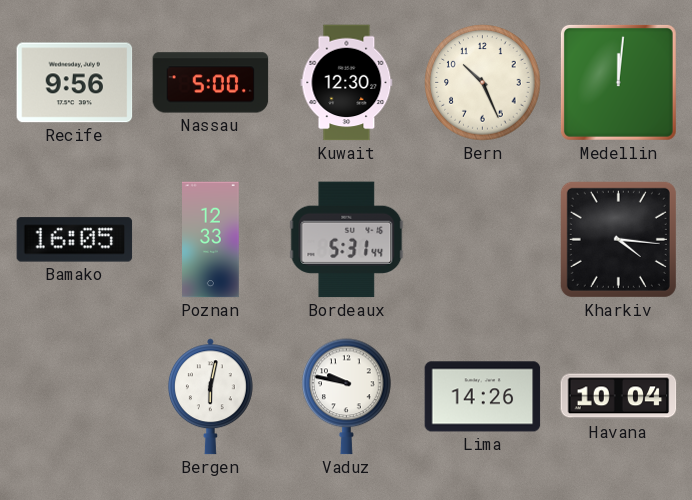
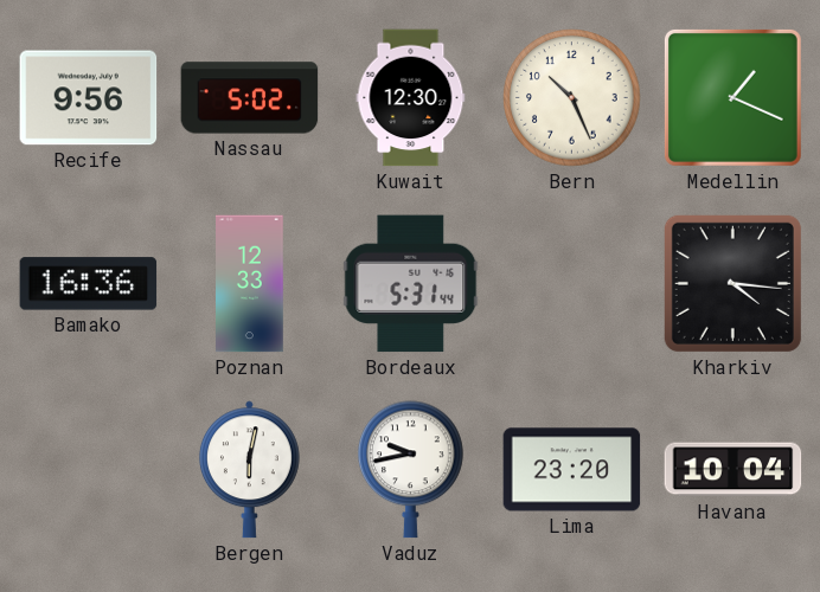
Nassau: 5:00 -> 5:02 (250, 98)
Medellin: 12:01 -> 1:19 (732, 97)
Bamako: 16:05 -> 16:36 (89, 284)
Vaduz: 9:47 -> 9:43 (411, 470)
Lima: 14:26 -> 23:20 (572, 470)
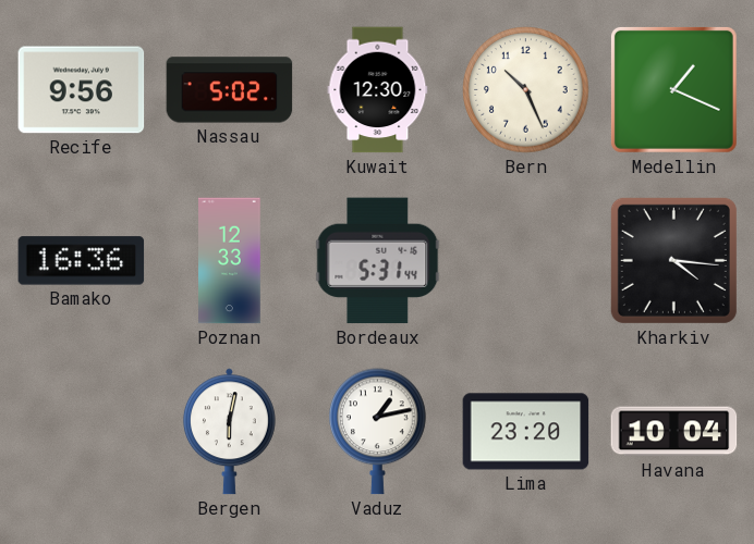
Vaduz: 9:43 -> 1:13 (378, 432)
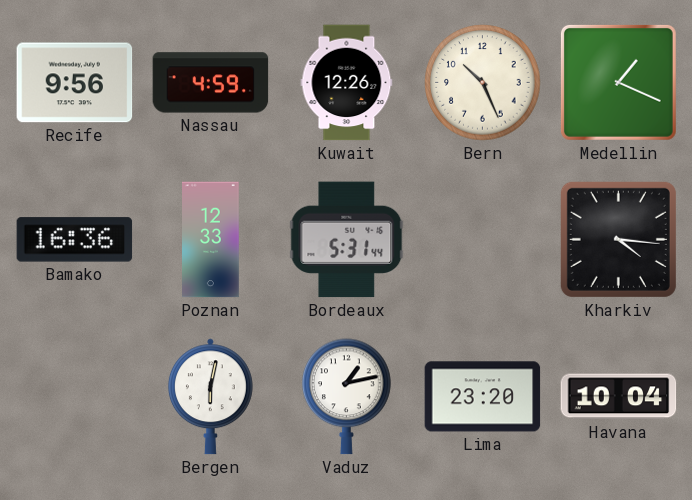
Nassau: 5:02 -> 4:59 (211, 83)
Kuwait: 12:30 -> 12:26 (347, 83)
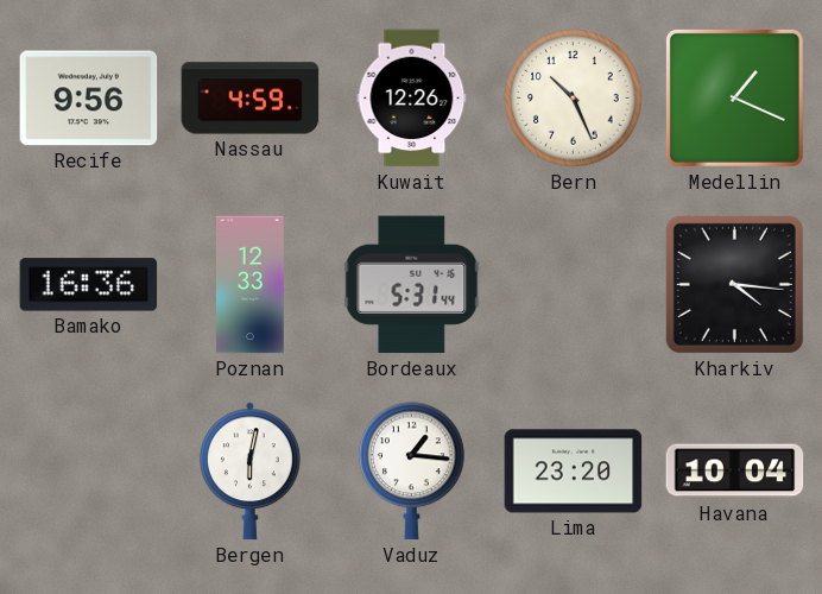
Vaduz: 1:13 -> 1:16 (412, 472)
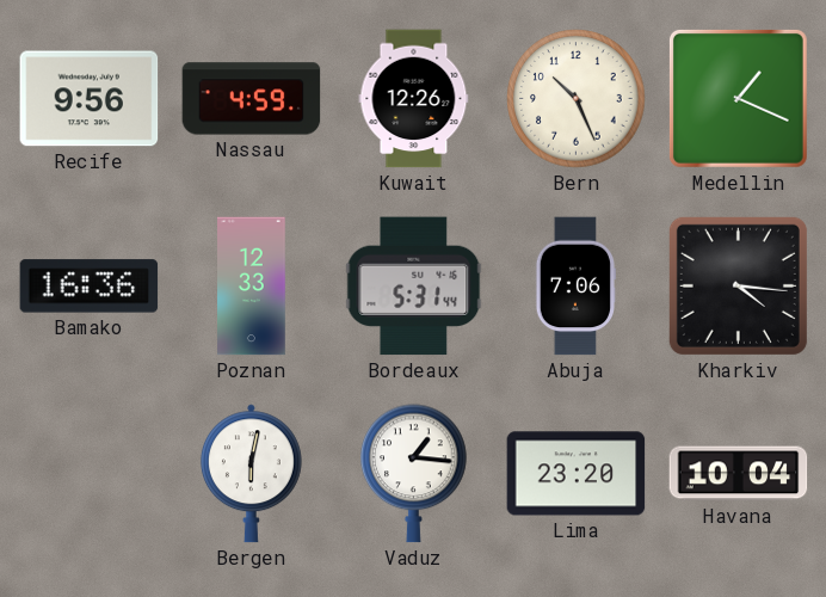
Abuja: none -> 7:06 (574, 287)
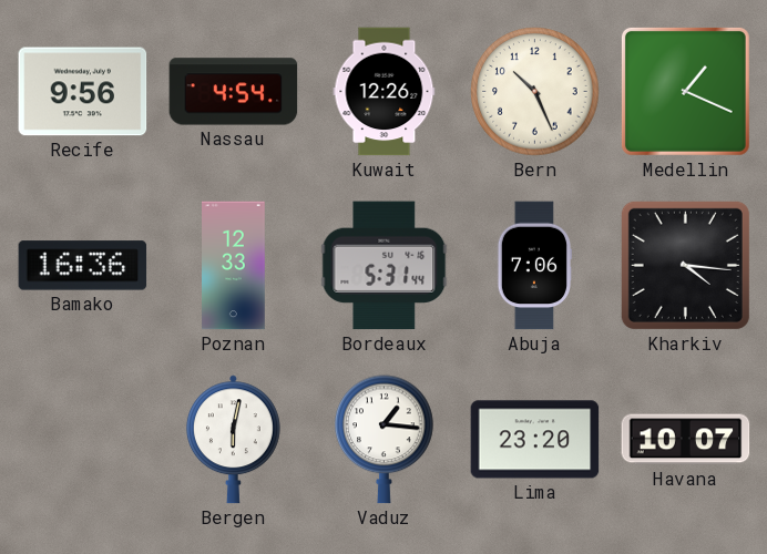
Nassau: 4:59 -> 4:54 (234, 92)
Havana: 10:04 -> 10:07 (686, 440)
